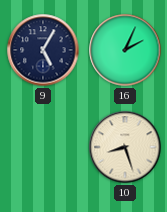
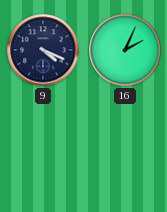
9: 5:05 -> 4:19 (43, 50)
10: 8:27 -> none (125, 147)
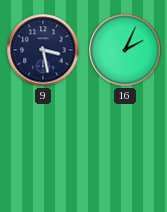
9: 4:19 -> 3:28 (43, 50)
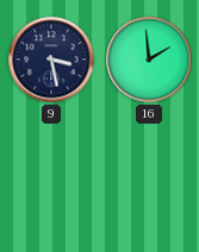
16: 2:04 -> 1:59 (149, 59)
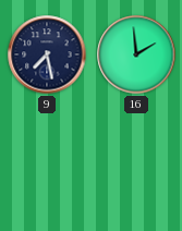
9: 3:28 -> 7:28 (47, 54)
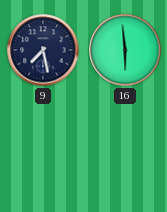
16: 1:59 -> 5:59 (125, 50)
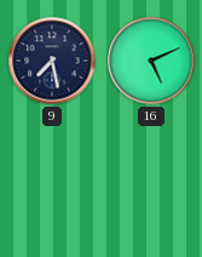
16: 5:59 -> 5:11 (151, 61)
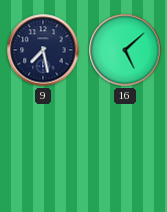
16: 5:11 -> 5:08 (125, 50)
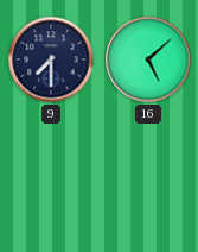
9: 7:28 -> 7:30 (51, 59)
